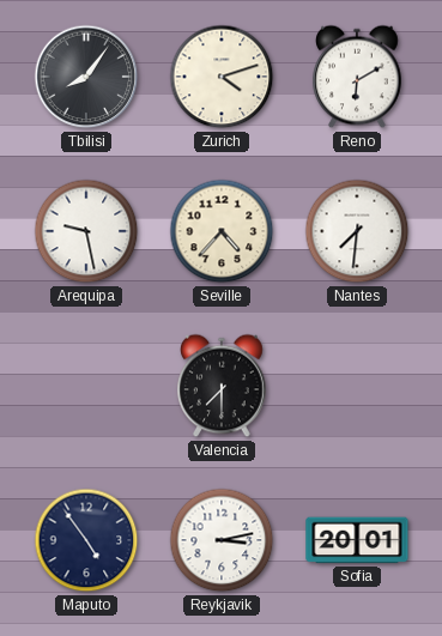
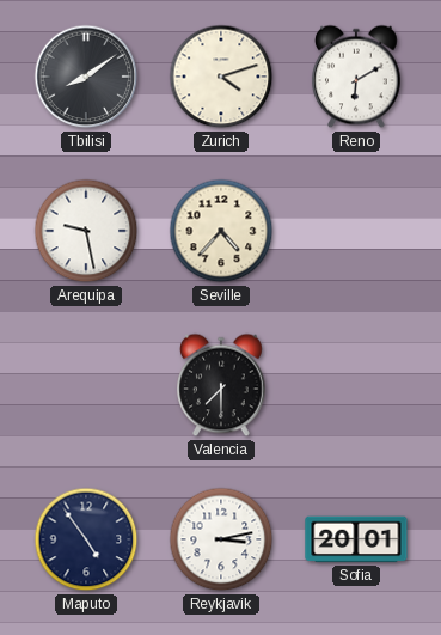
Tbilisi: 8:06 -> 8:09 (86, 77)
Nantes: 7:31 -> none (357, 231)
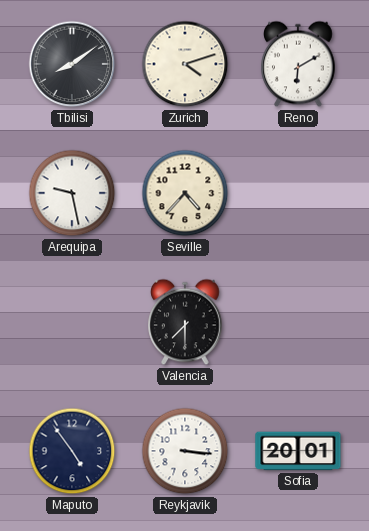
Reykjavik: 3:13 -> 3:16 (185, 451)
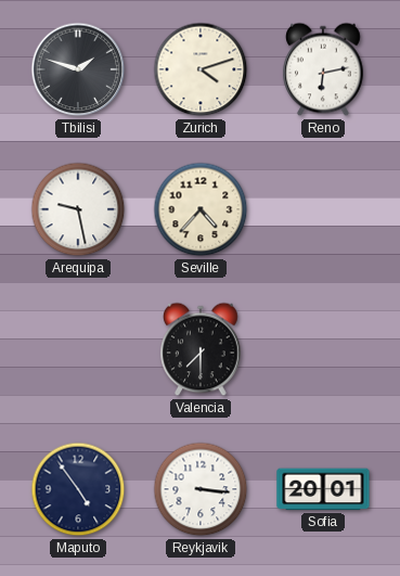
Tbilisi: 8:09 -> 1:48 (78, 69)
Reno: 6:10 -> 6:13 (323, 69)
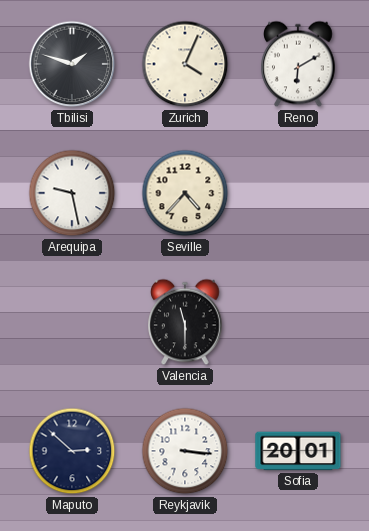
Zurich: 4:12 -> 4:04 (185, 64)
Reno: 6:13 -> 6:10 (298, 64)
Valencia: 7:30 -> 11:30 (185, 322)
Maputo: 4:54 -> 2:52 (72, 451)
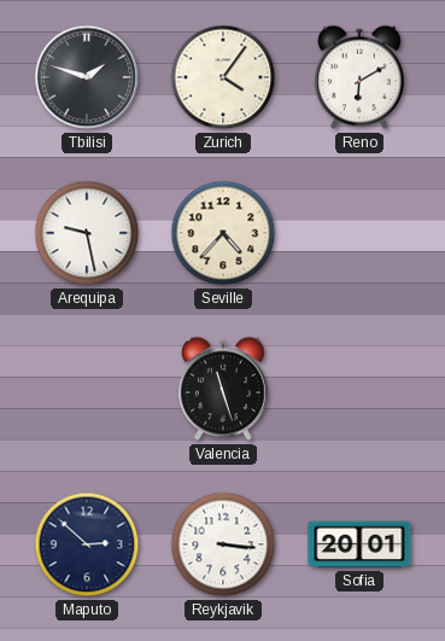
Zurich: 4:04 -> 4:06 (223, 77)
Valencia: 11:30 -> 11:27 (223, 389)
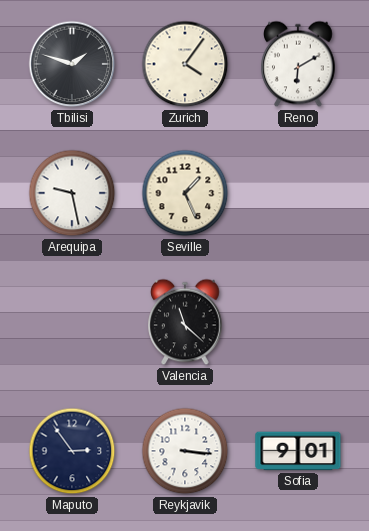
Seville: 4:37 -> 1:26 (185, 193)
Valencia: 11:27 -> 11:22 (185, 322)
Maputo: 2:52 -> 2:54 (72, 451)
Sofia: 20:01 -> 9:01 (298, 451)
